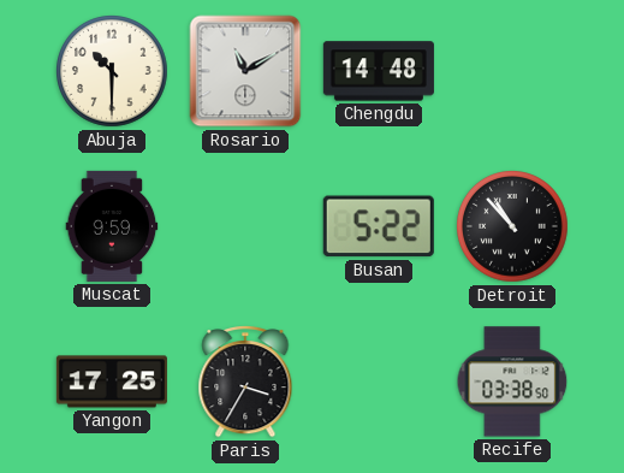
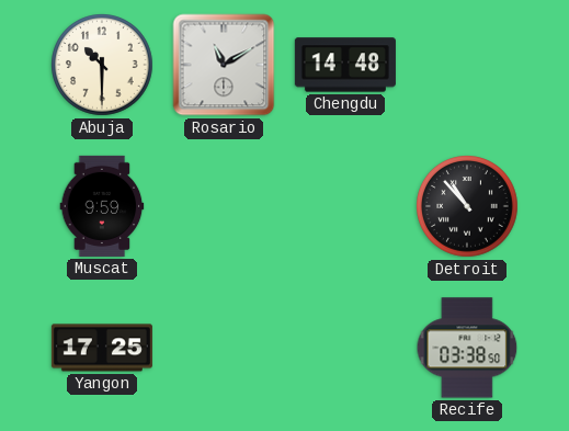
Busan: 5:22 -> none (379, 226)
Paris: 3:35 -> none (245, 383)
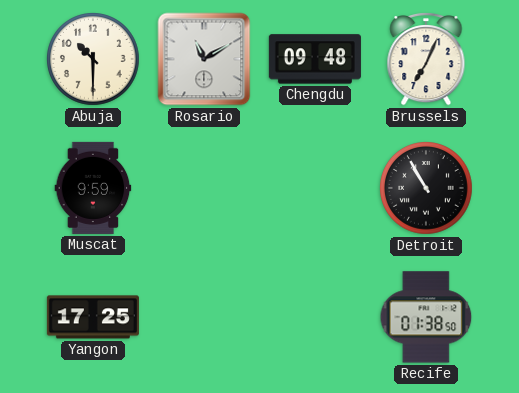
Chengdu: 14:48 -> 09:48 (315, 59)
Brussels: none -> 7:04 (426, 60)
Detroit: 10:53 -> 10:55 (427, 189)
Recife: 03:38 -> 01:38 (426, 317)
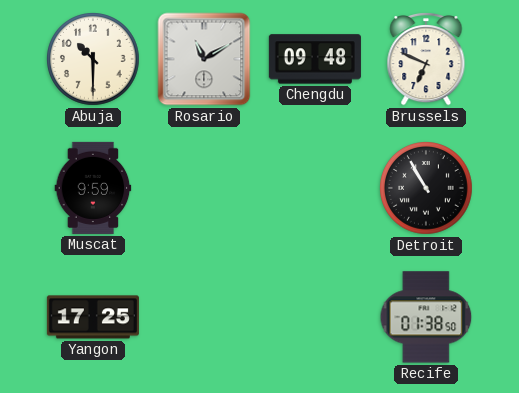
Brussels: 7:04 -> 6:49 (426, 60)
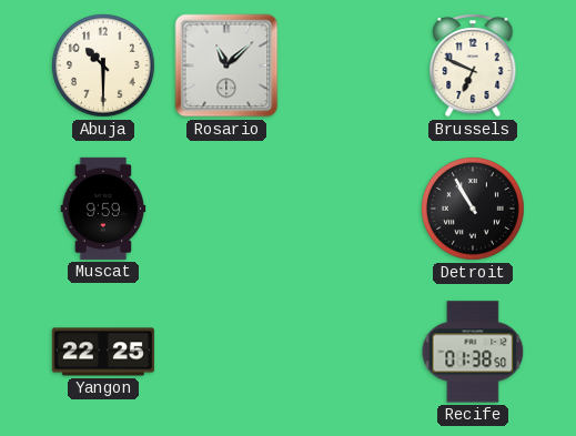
Rosario: 11:10 -> 11:08 (226, 65)
Chengdu: 09:48 -> none (315, 59)
Yangon: 17:25 -> 22:25 (103, 352)
